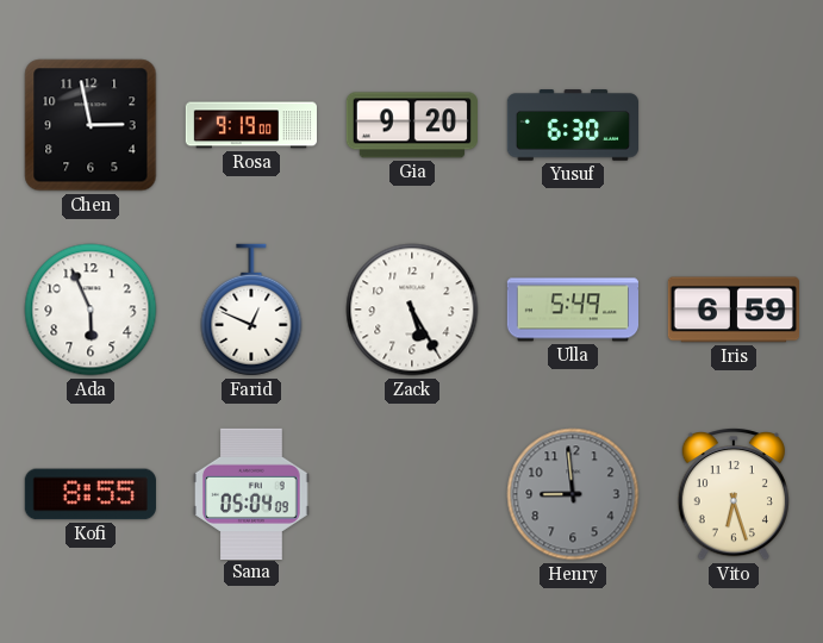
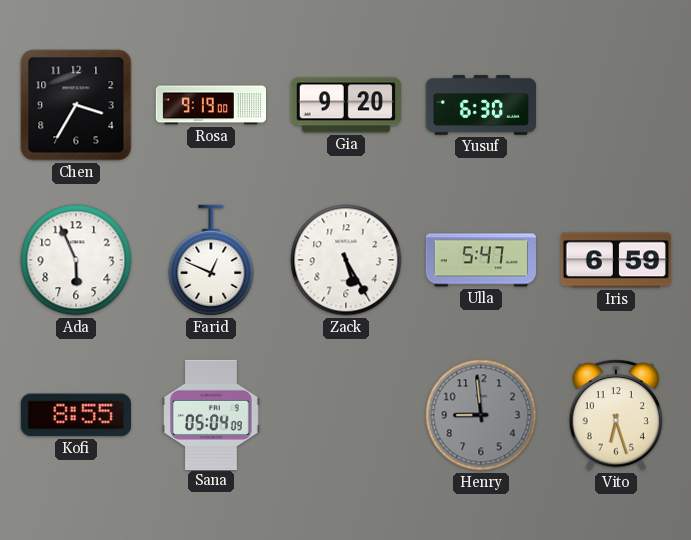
Chen: 2:58 -> 3:35 (76, 105)
Ulla: 5:49 -> 5:47 (480, 260)
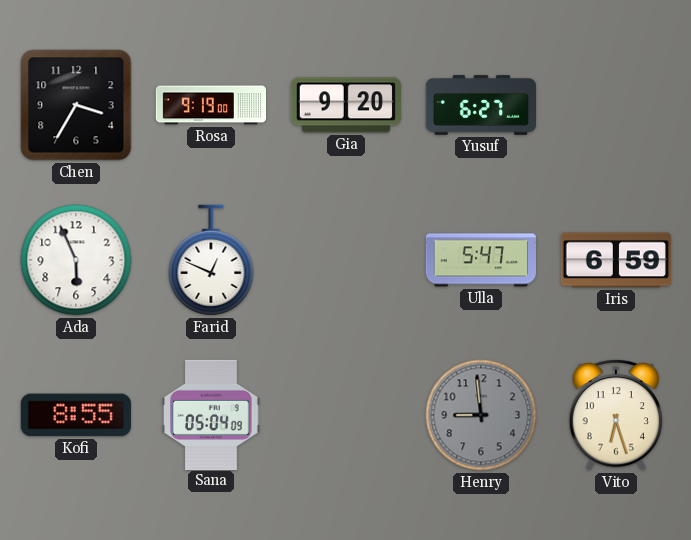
Yusuf: 6:30 -> 6:27 (480, 105)
Zack: 5:25 -> none (346, 260)
